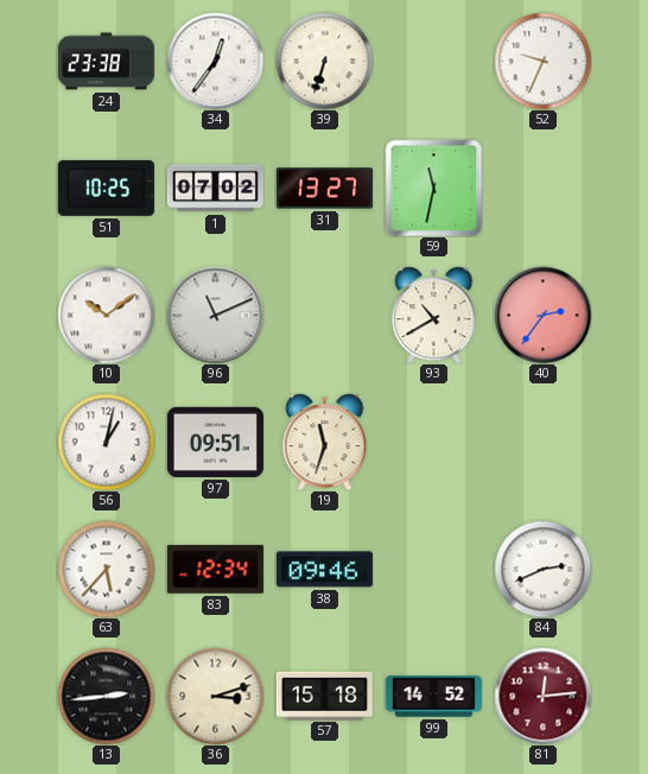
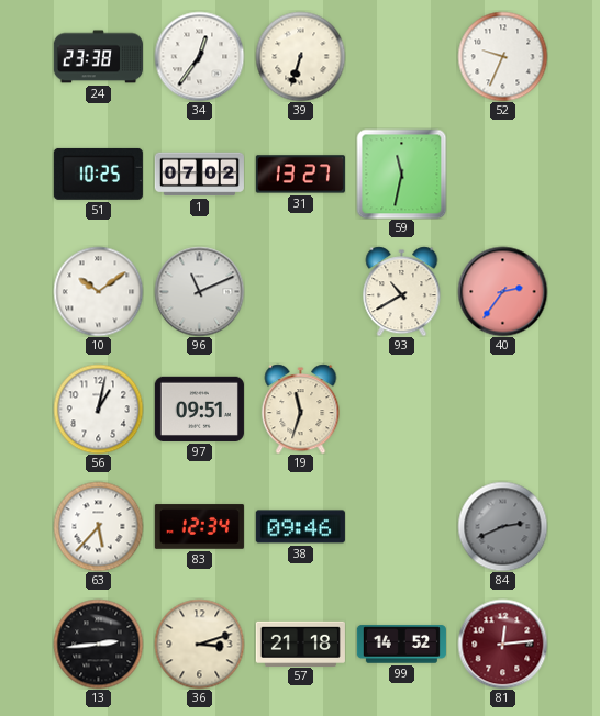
84 dial: white -> grey (502, 526)
57: 15:18 -> 21:18 (300, 644)
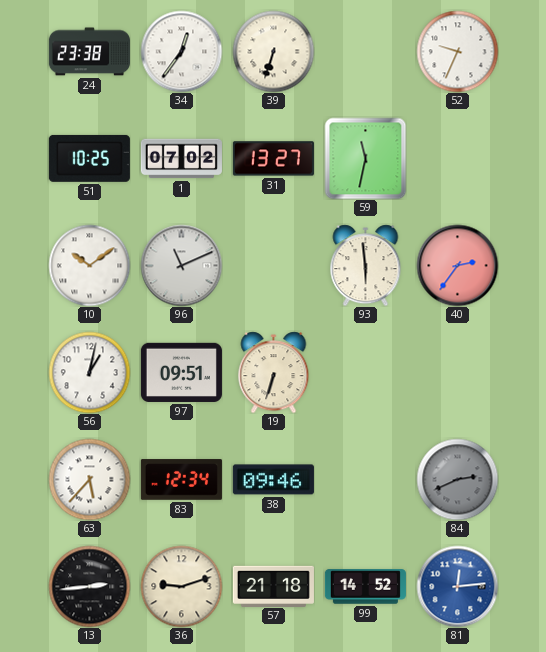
93: 10:40 -> 5:59 (366, 265)
19: 11:33 -> 6:33 (274, 372)
36: 3:12 -> 9:12 (181, 586)
81 dial: burgundy -> blue (457, 586)
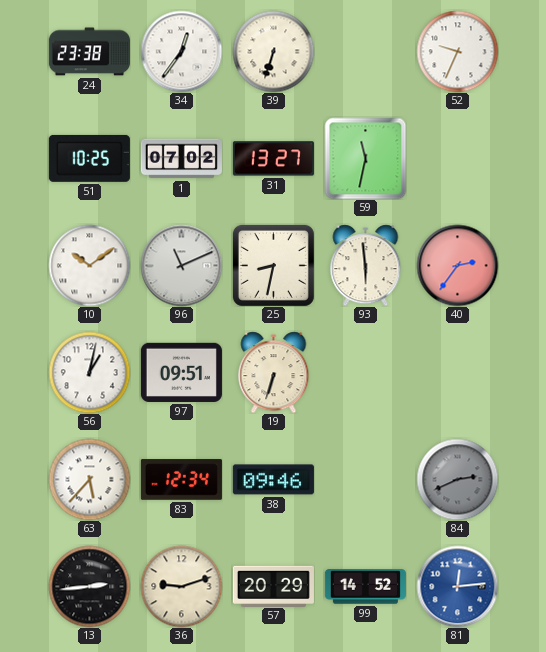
25: none -> 8:32 (273, 265)
57: 21:18 -> 20:29 (273, 586)
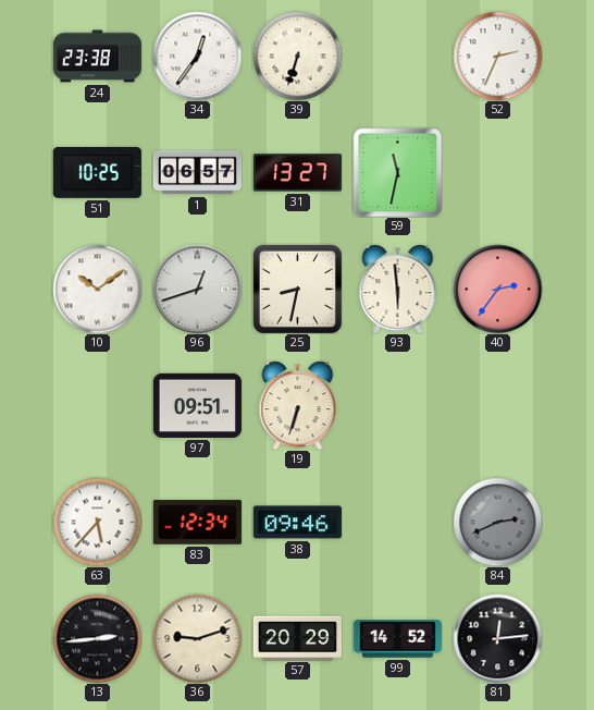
52: 9:34 -> 2:34 (497, 56)
1: 07:02 -> 06:57 (197, 173)
96: 11:11 -> 12:42 (197, 289)
56: 1:02 -> none (89, 372)
81 dial: blue -> black (497, 638)
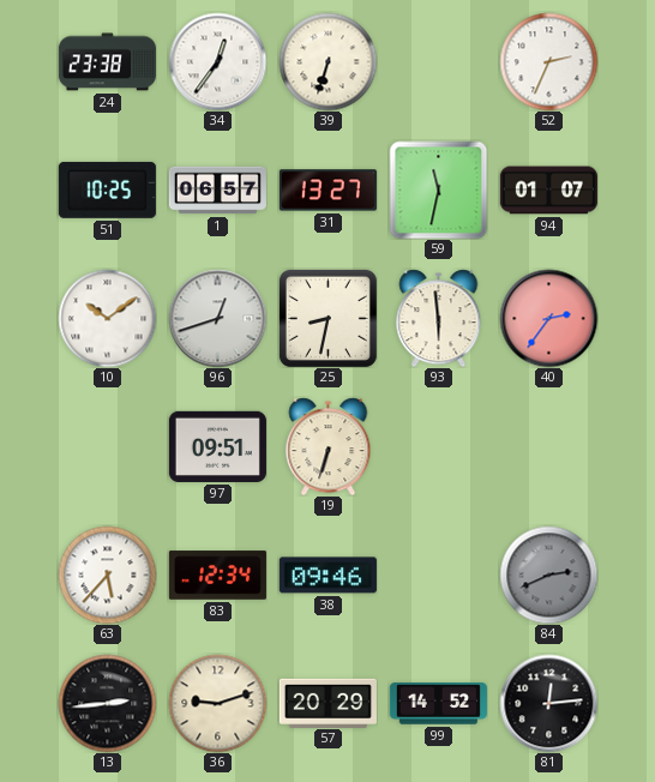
94: none -> 01:07 (548, 191)
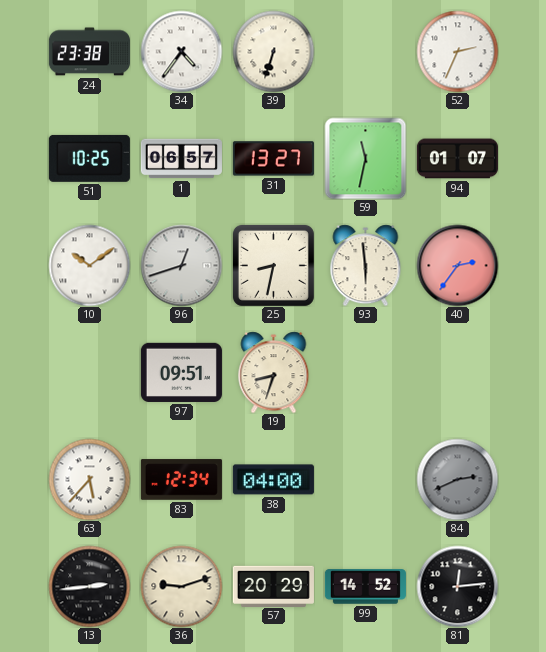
34: 12:36 -> 4:36 (181, 51)
19: 6:33 -> 8:33 (274, 372)
38: 09:46 -> 04:00 (273, 480)
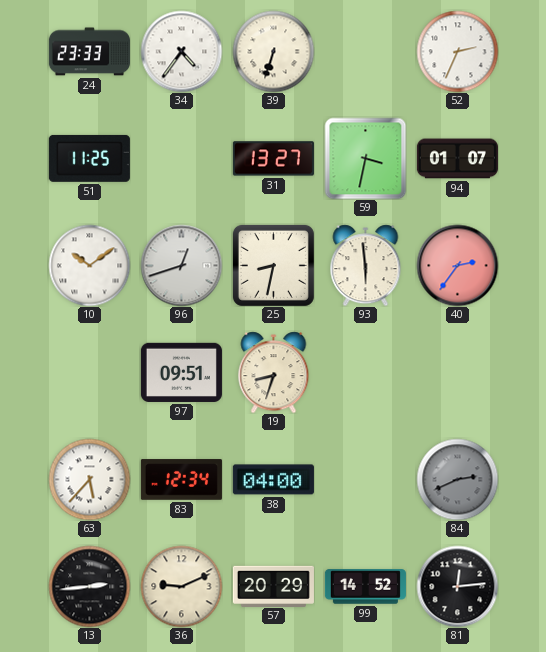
24: 23:38 -> 23:33 (89, 52)
51: 10:25 -> 11:25 (89, 158)
1: 06:57 -> none (181, 159)
59: 11:32 -> 3:32 (365, 158)
36: 9:12 -> 9:11 (181, 586)
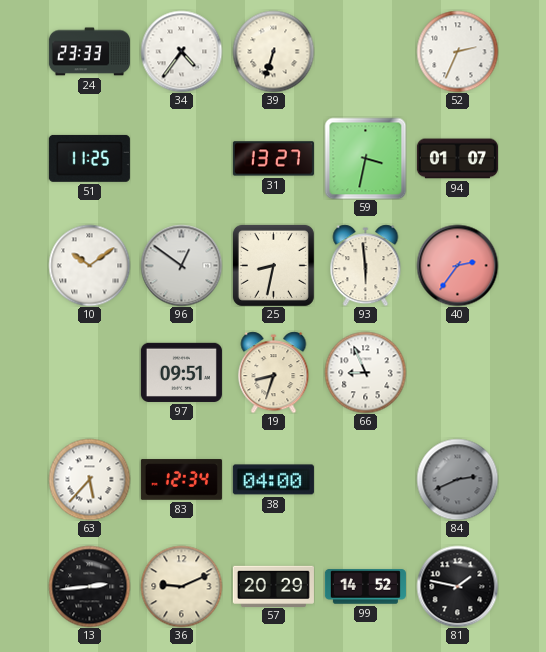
96: 12:42 -> 12:51 (181, 265)
66: none -> 8:56 (365, 372)
81: 12:14 -> 1:47 (457, 586)
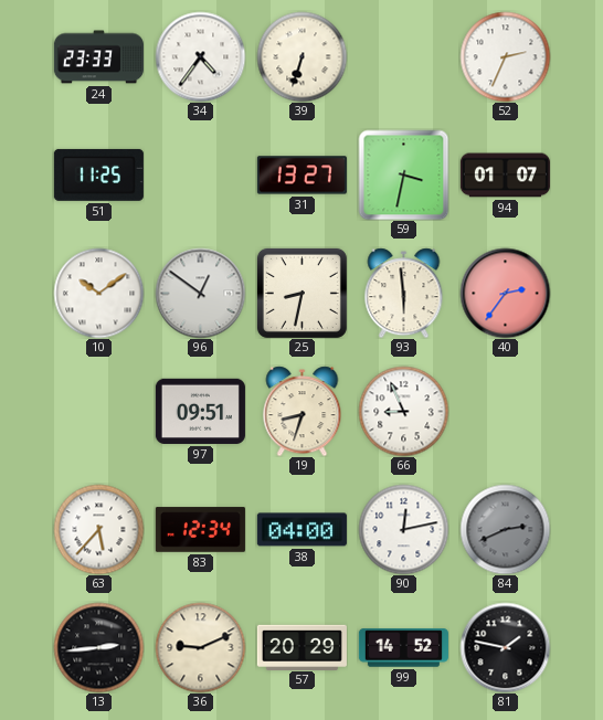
90: none -> 12:13 (403, 529)
